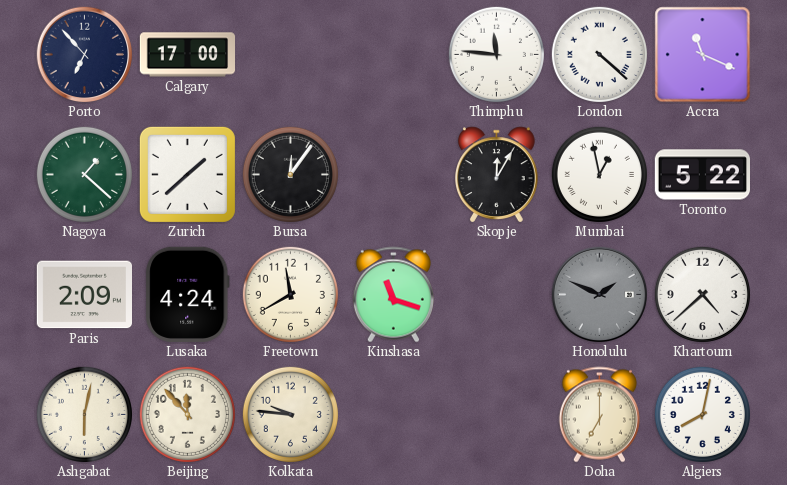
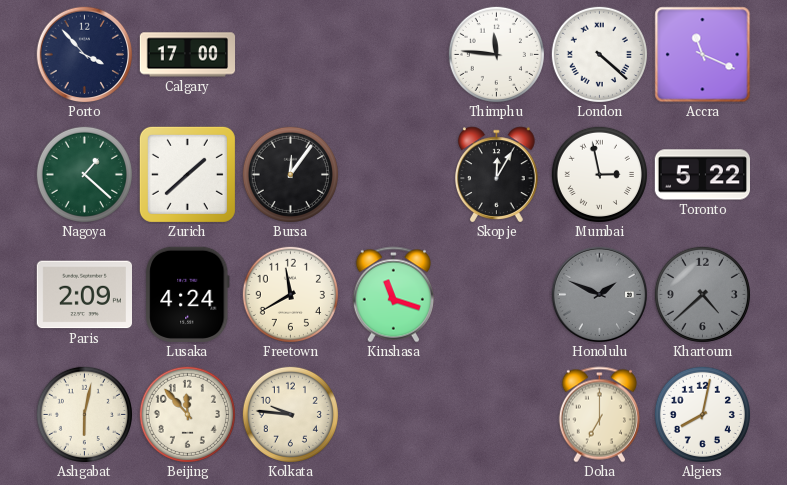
Porto: 6:53 -> 3:53 (85, 55)
Mumbai: 12:58 -> 2:58 (599, 174)
Khartoum dial: white -> grey (702, 294)
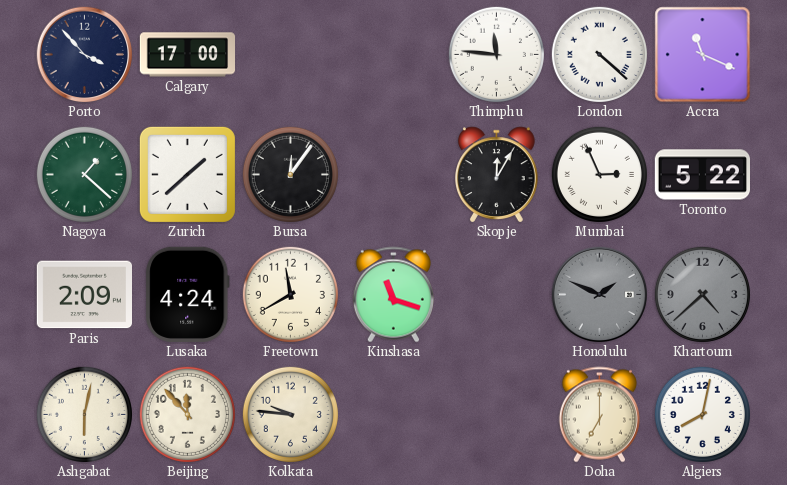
Mumbai: 2:58 -> 2:56 (599, 174)
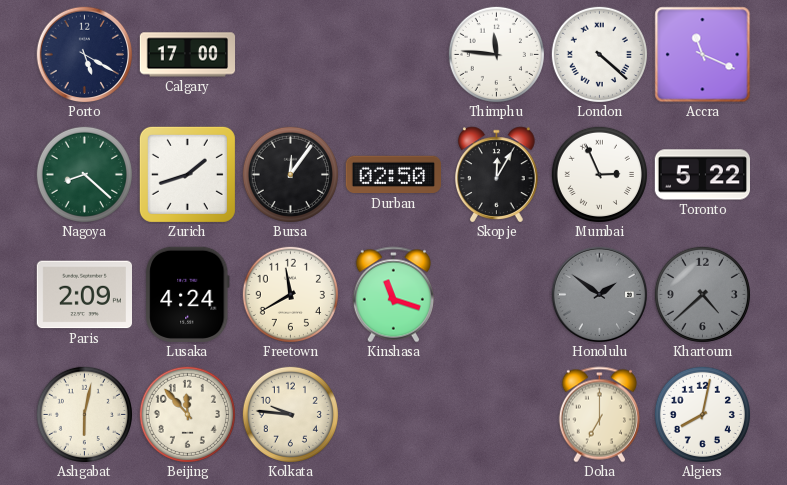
Porto: 3:53 -> 5:20 (85, 55)
Nagoya: 1:22 -> 8:22 (84, 174)
Zurich: 1:38 -> 1:42 (187, 174)
Durban: none -> 02:50 (393, 175)
Honolulu: 1:49 -> 1:51 (600, 295)
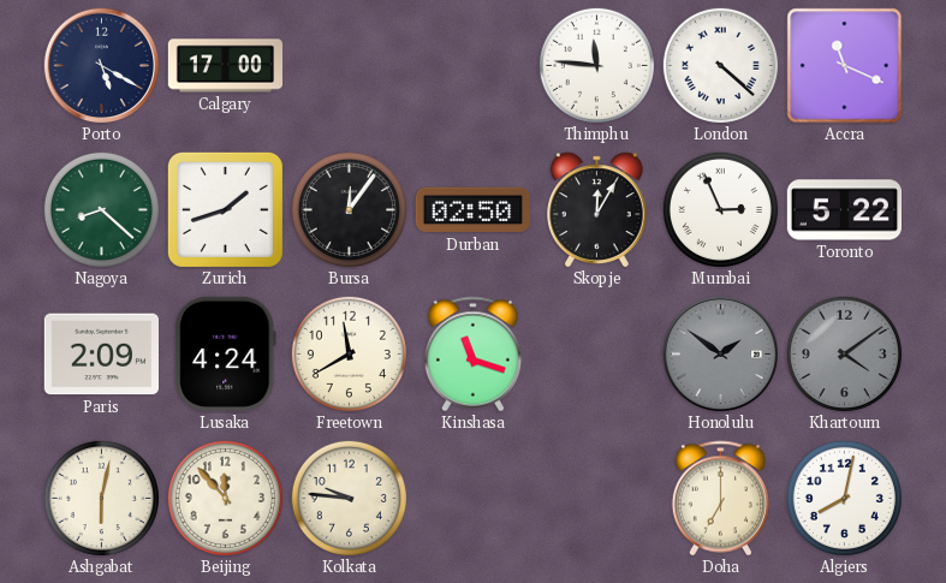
Khartoum: 4:38 -> 4:09 (844, 353)
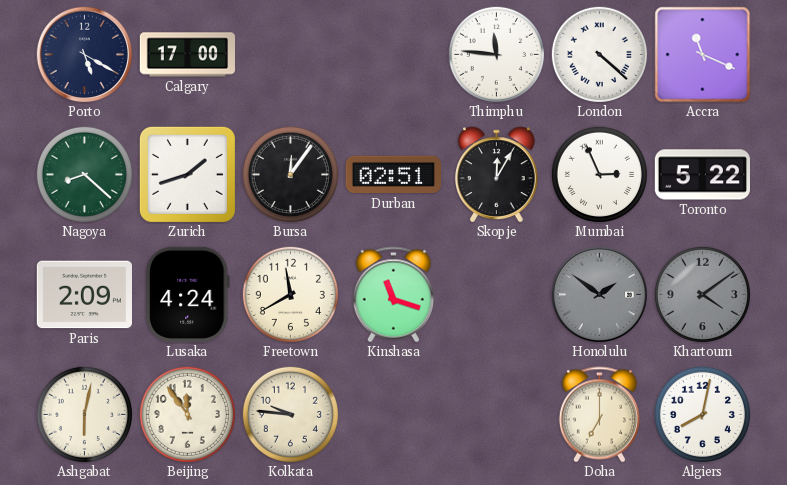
Durban: 02:50 -> 02:51 (393, 175)
Beijing: 11:53 -> 11:54 (187, 414)
